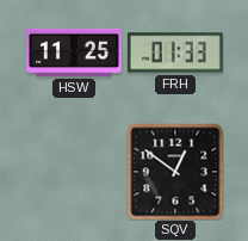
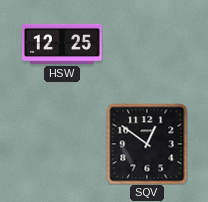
HSW: 11:25 -> 12:25 (62, 44)
FRH: 01:33 -> none (175, 52)
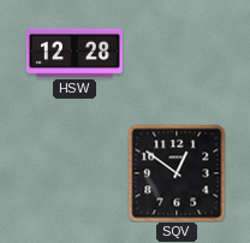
HSW: 12:25 -> 12:28 (75, 53)
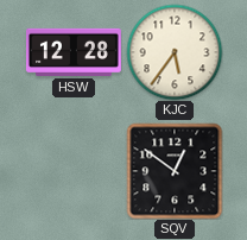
KJC: none -> 5:36 (175, 52)
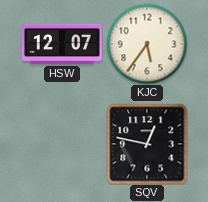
HSW: 12:28 -> 12:07 (62, 44)
SQV: 12:51 -> 12:47 (147, 144)
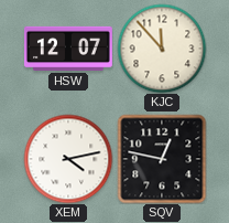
KJC: 5:36 -> 11:53 (162, 49)
XEM: none -> 4:13 (68, 159)
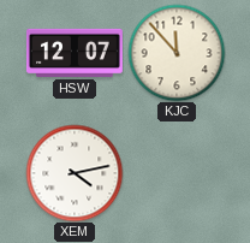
SQV: 12:47 -> none (162, 159)
